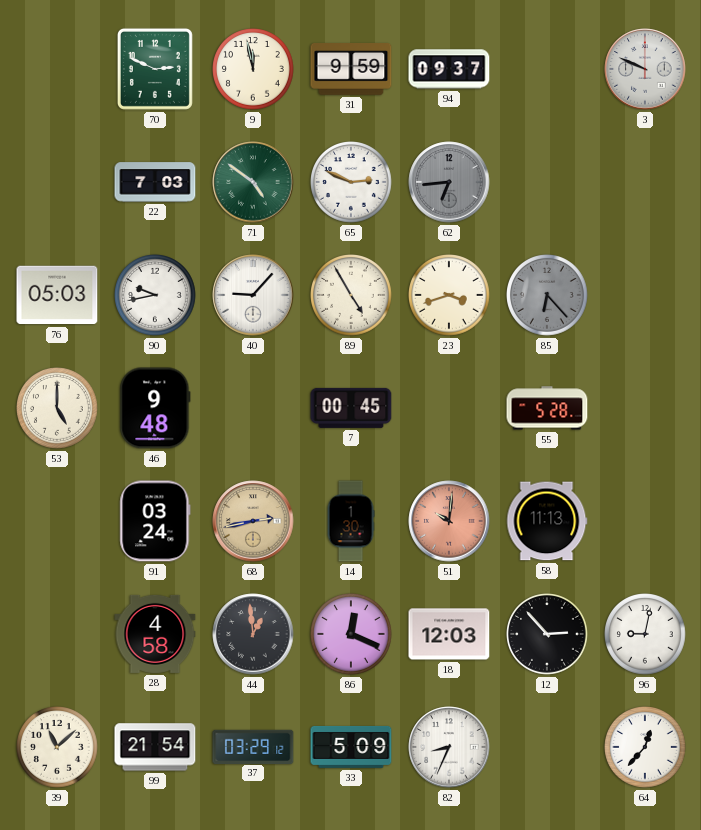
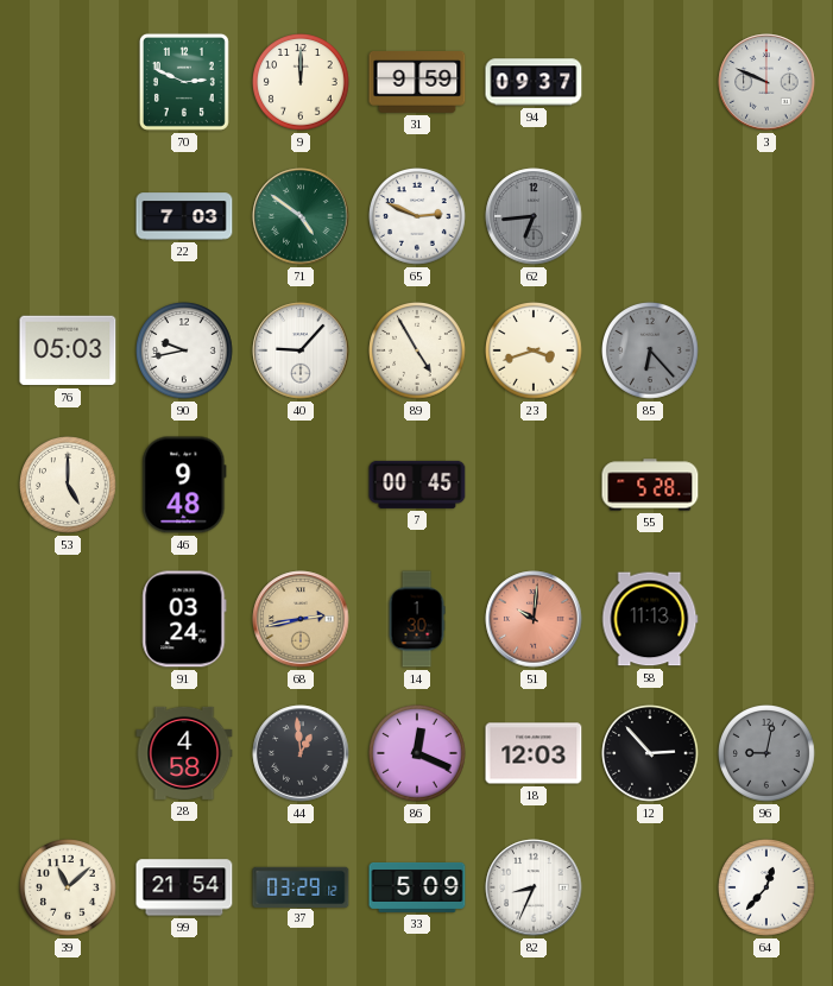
9: 11:58 -> 12:00 (302, 83)
96 dial: white -> grey (768, 754)
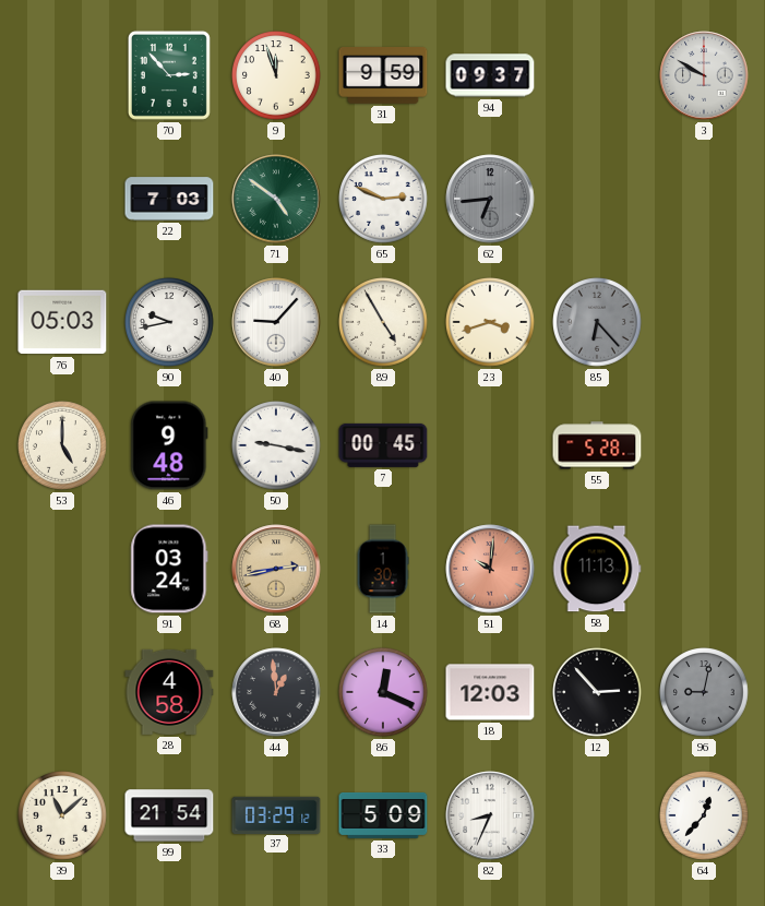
70: 2:49 -> 2:53 (169, 75)
9: 12:00 -> 11:57 (277, 76)
3: 9:49 -> 9:50 (704, 75)
50: none -> 9:17 (277, 446)
